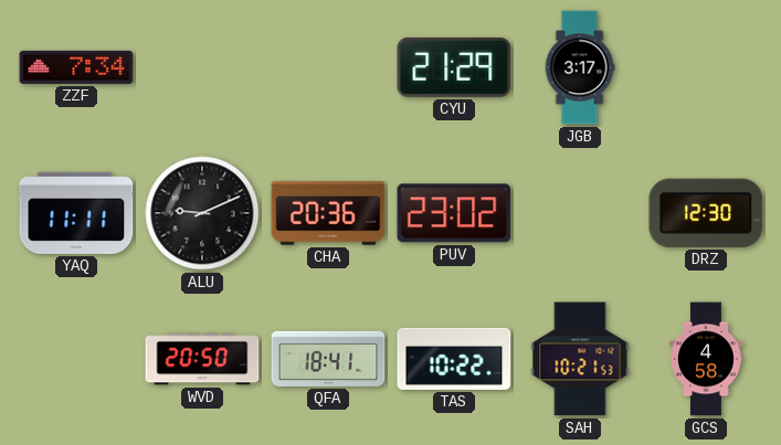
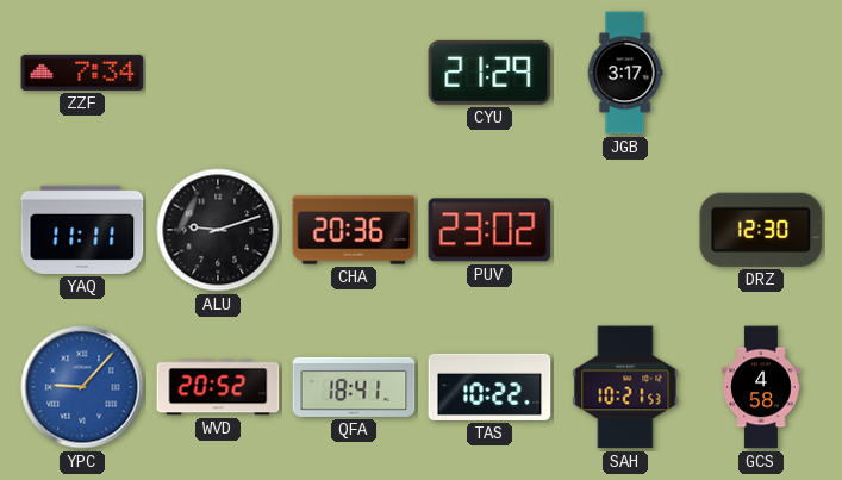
ALU: 9:11 -> 9:12 (218, 230)
YPC: none -> 9:07 (82, 387)
WVD: 20:50 -> 20:52 (218, 387)
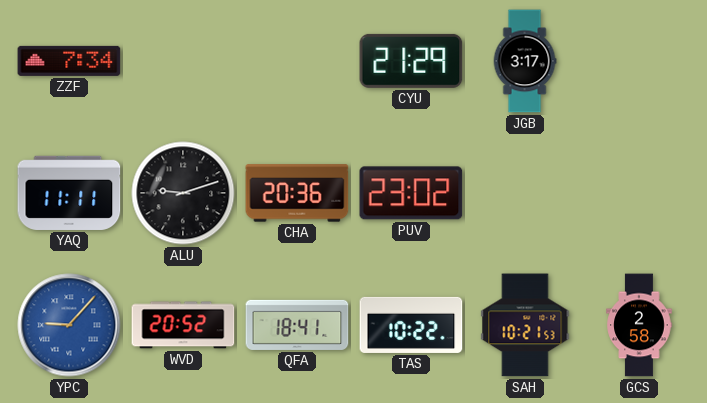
DRZ: 12:30 -> none (761, 230)
GCS: 4:58 -> 2:58 (639, 325)
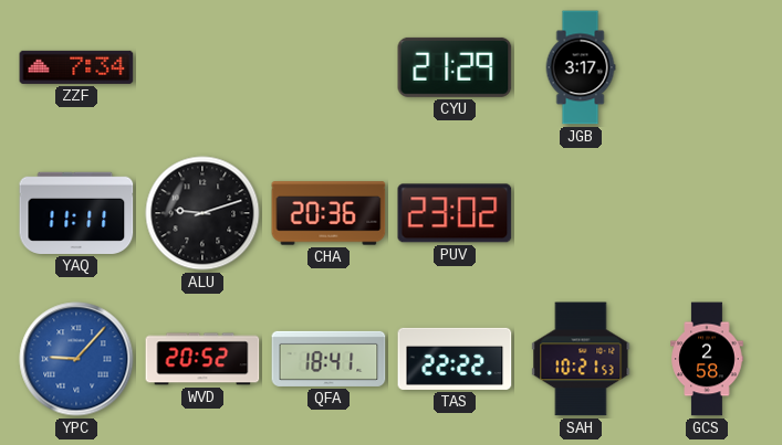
TAS: 10:22 -> 22:22 (455, 359)
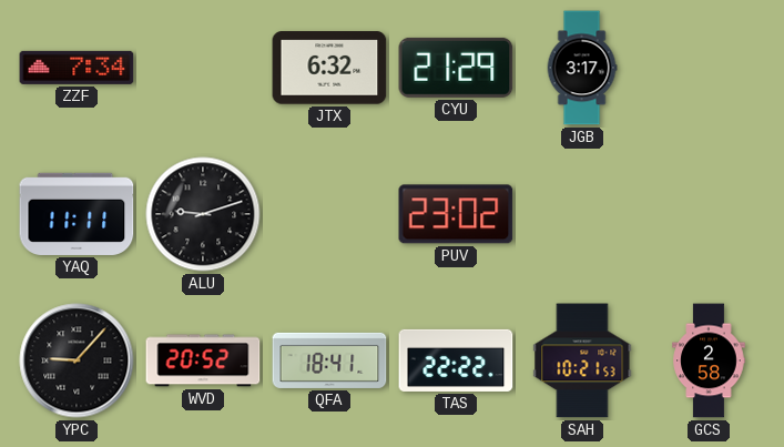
JTX: none -> 6:32 (329, 68)
CHA: 20:36 -> none (329, 213)
YPC dial: blue -> black (77, 360)
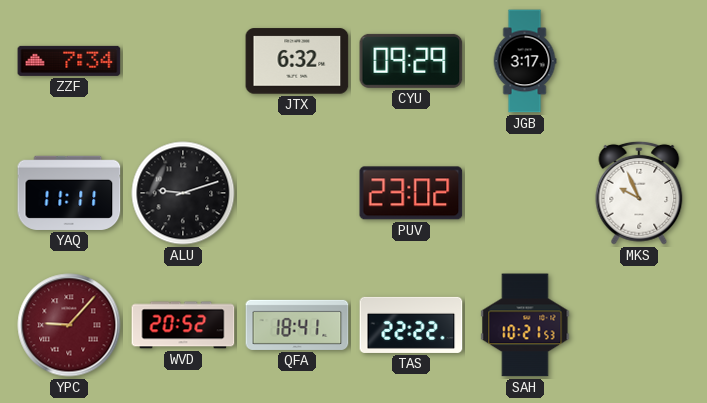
CYU: 21:29 -> 09:29 (411, 61)
MKS: none -> 9:56 (639, 193)
YPC dial: black -> burgundy (69, 325)
GCS: 2:58 -> none (709, 360)
